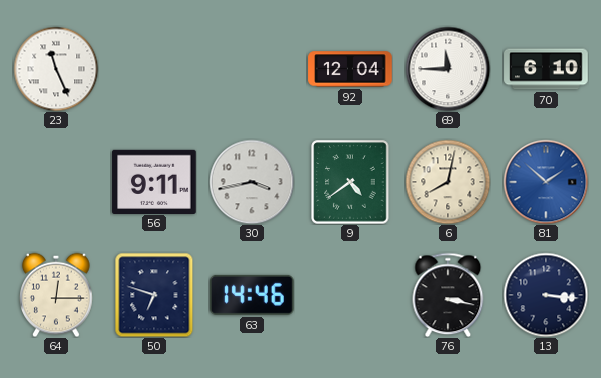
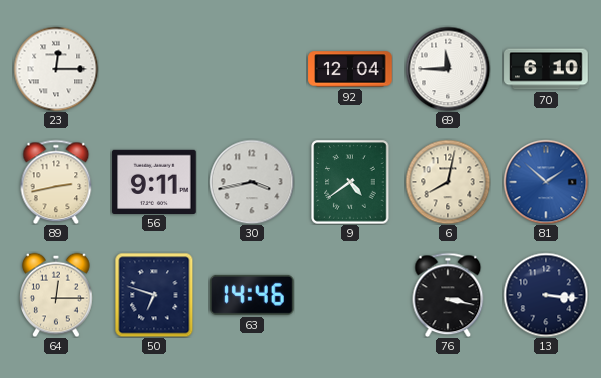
23: 11:26 -> 12:15 (56, 69)
89: none -> 2:43 (56, 182)
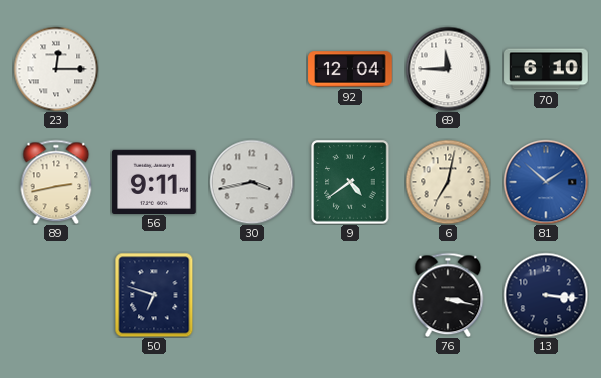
6: 8:02 -> 7:02 (448, 182)
64: 12:15 -> none (56, 295)
63: 14:46 -> none (252, 295)
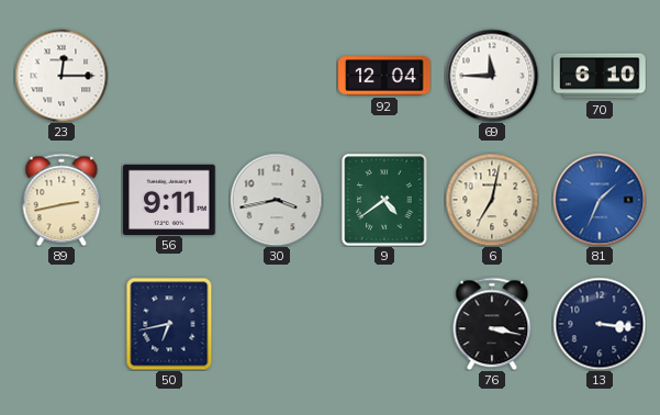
81: 1:52 -> 1:34 (600, 200)
50: 6:48 -> 6:43 (169, 324)
